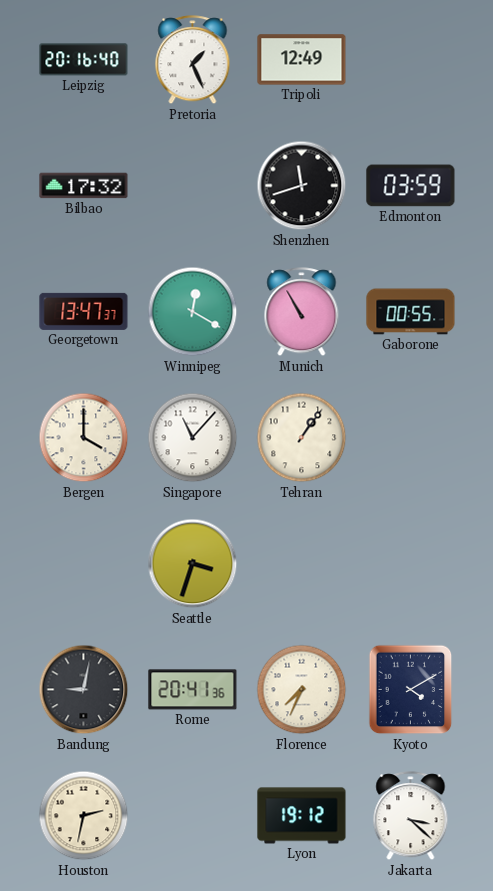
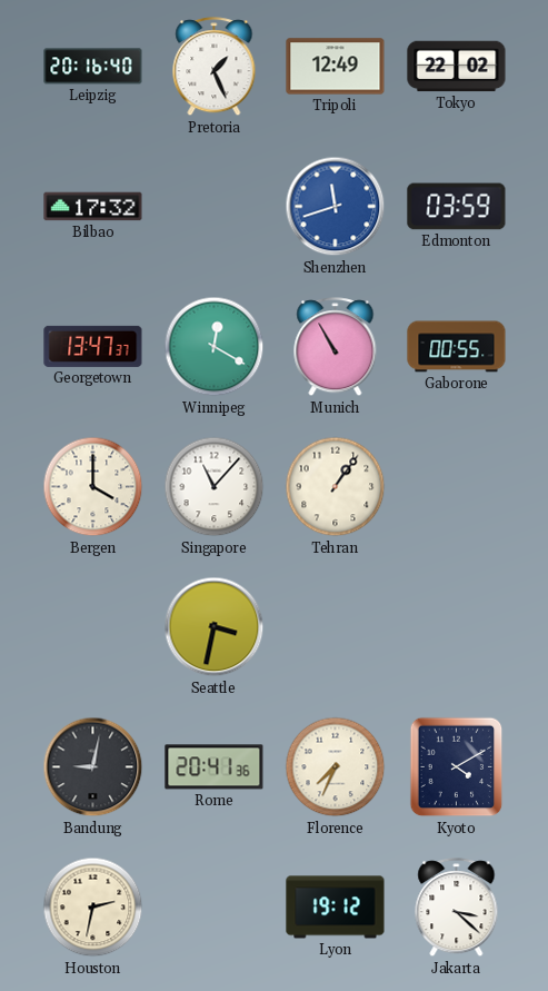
Tokyo: none -> 22:02 (457, 67)
Shenzhen dial: black -> blue (336, 207)
Seattle: 3:33 -> 3:32 (215, 627)
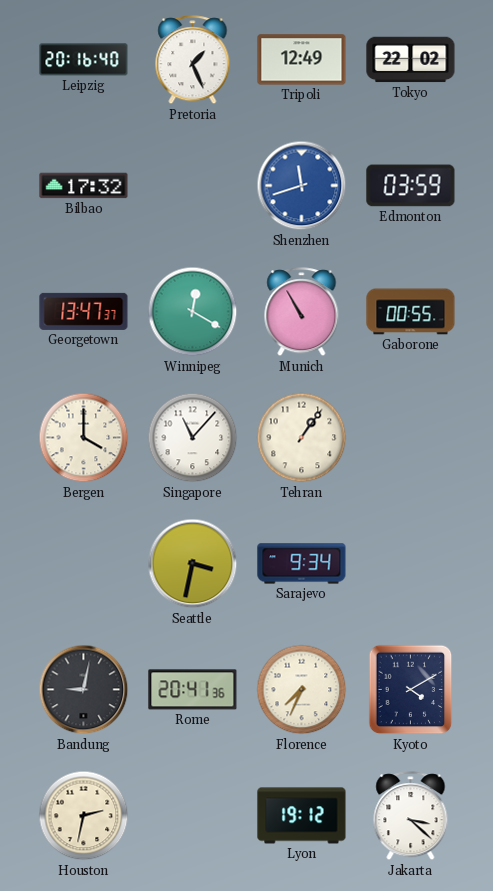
Sarajevo: none -> 9:34 (302, 564)
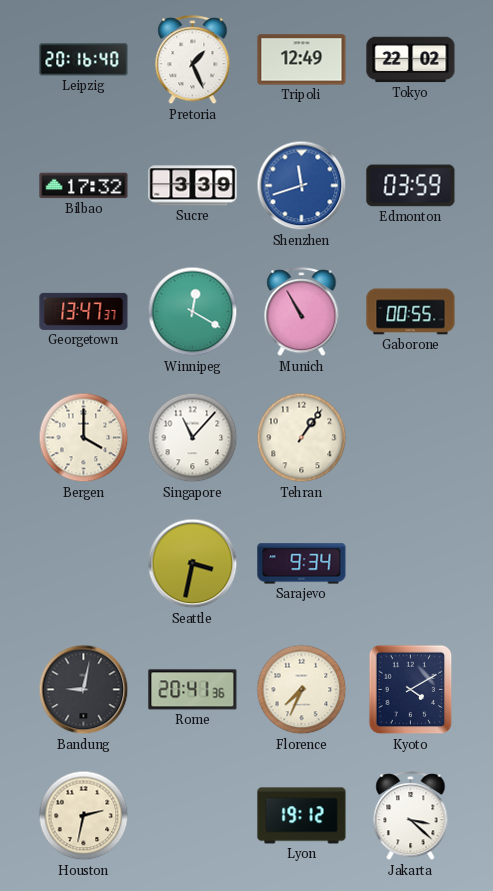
Sucre: none -> 3:39 (193, 186)
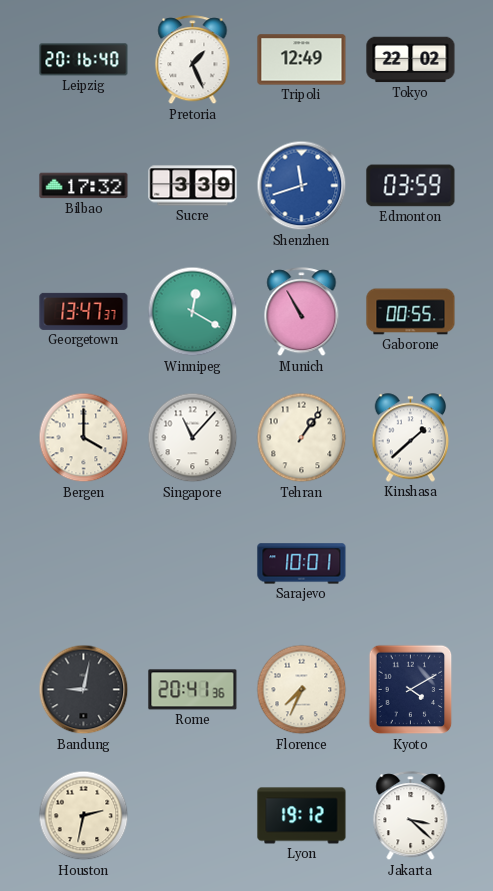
Kinshasa: none -> 1:38 (411, 438)
Seattle: 3:32 -> none (193, 564)
Sarajevo: 9:34 -> 10:01 (302, 564)
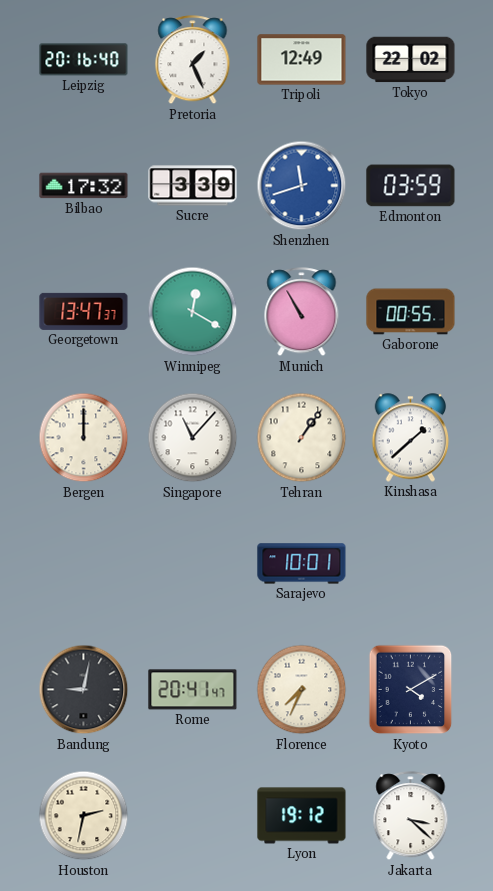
Bergen: 4:00 -> 12:00 (84, 438)
Rome: 20:41:36 -> 20:41:47 (193, 690)
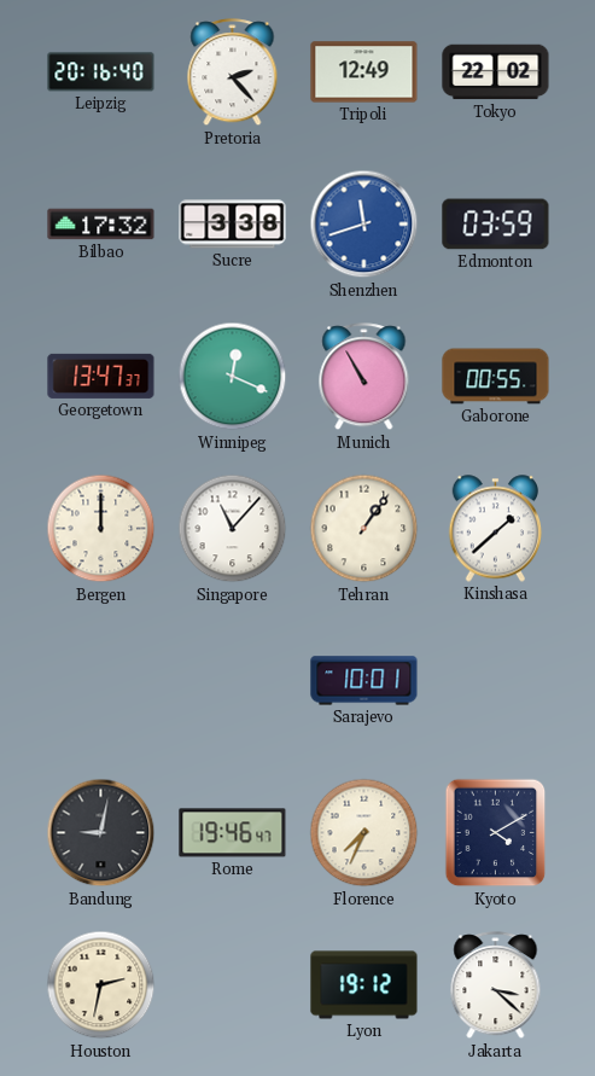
Pretoria: 1:26 -> 2:23 (233, 72)
Sucre: 3:39 -> 3:38 (233, 225)
Winnipeg: 12:20 -> 12:19 (233, 377)
Rome: 20:41 -> 19:46 (233, 833)
